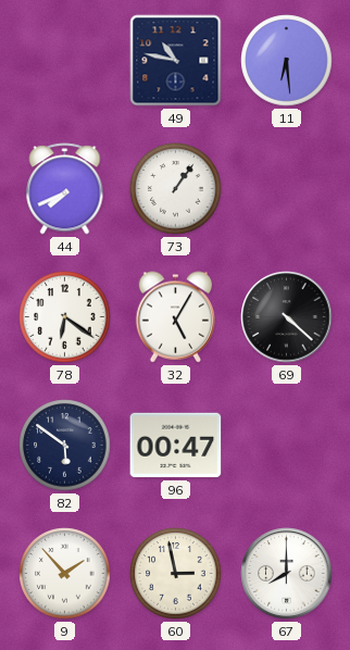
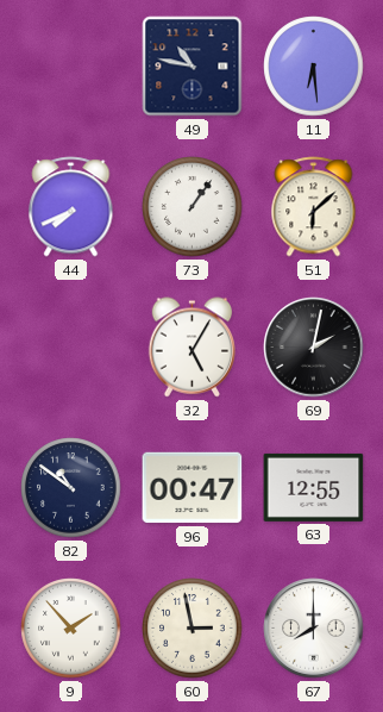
51: none -> 6:08 (314, 207)
78: 6:21 -> none (65, 317)
69: 4:22 -> 2:02 (314, 348)
82: 5:51 -> 10:51 (71, 488)
63: none -> 12:55 (314, 487)
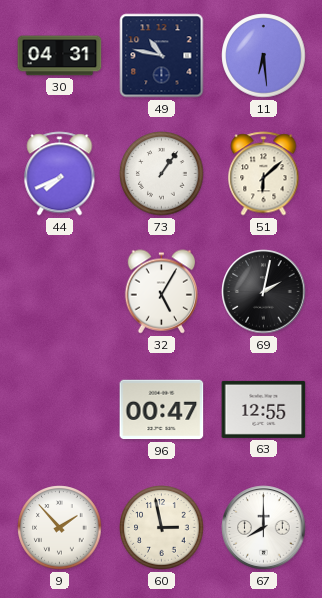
30: none -> 04:31 (60, 56)
82: 10:51 -> none (71, 488)
